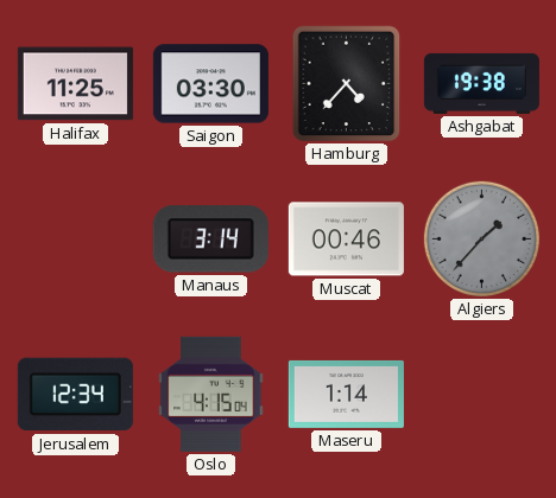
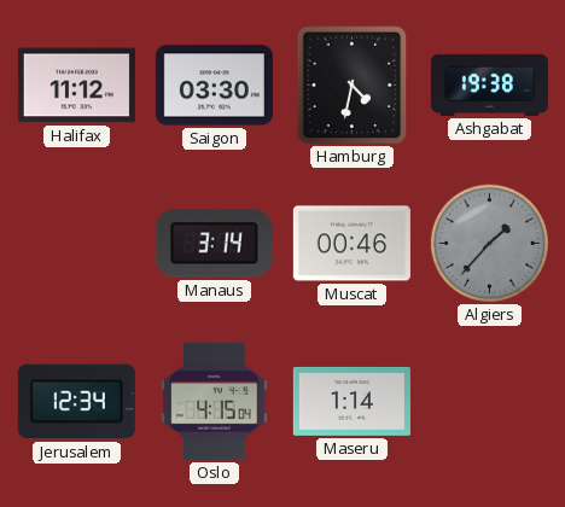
Halifax: 11:25 -> 11:12 (76, 86)
Hamburg: 4:37 -> 4:32 (353, 86)
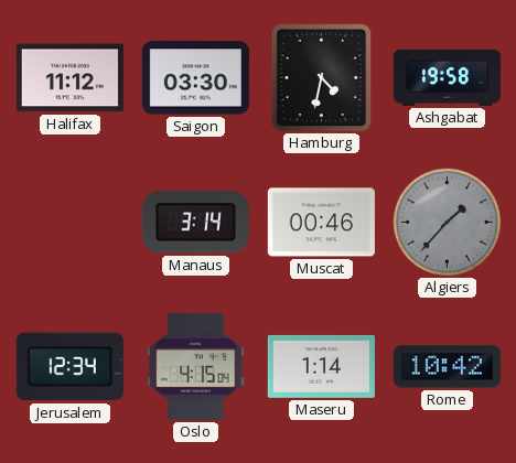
Ashgabat: 19:38 -> 19:58 (447, 77)
Rome: none -> 10:42 (447, 367)
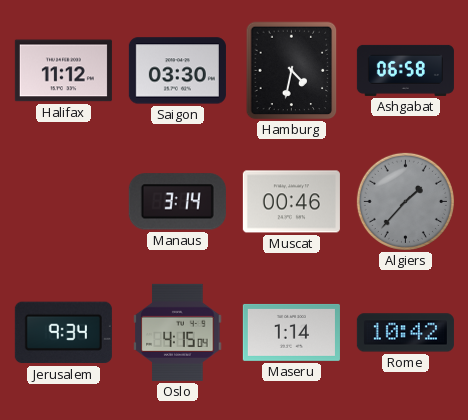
Ashgabat: 19:58 -> 06:58 (405, 70)
Jerusalem: 12:34 -> 9:34 (63, 333)
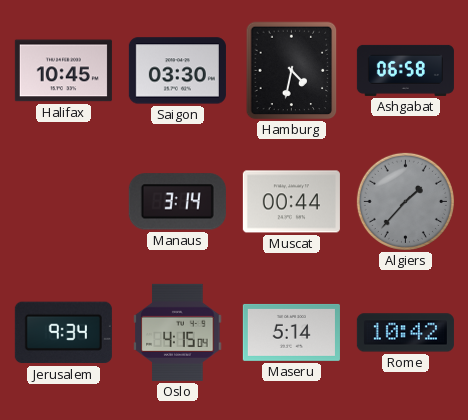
Halifax: 11:12 -> 10:45 (63, 71)
Muscat: 00:46 -> 00:44 (291, 202)
Maseru: 1:14 -> 5:14 (291, 332)
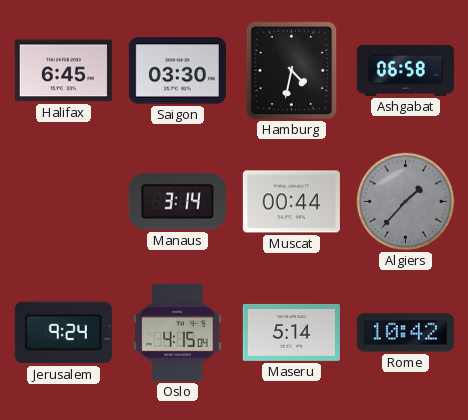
Halifax: 10:45 -> 6:45 (63, 71)
Jerusalem: 9:34 -> 9:24 (63, 333)
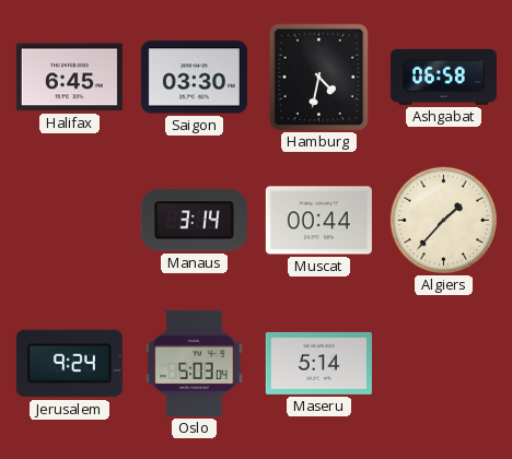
Algiers dial: grey -> cream (443, 220)
Oslo: 4:15 -> 5:03 (195, 363)
Rome: 10:42 -> none (405, 333)
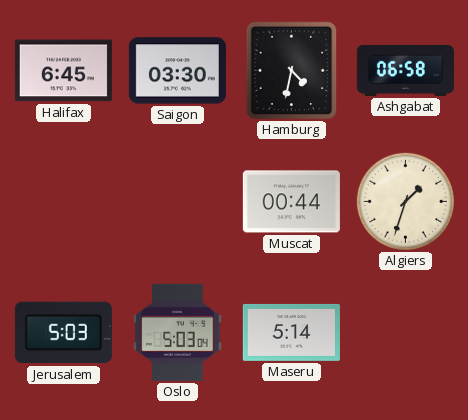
Manaus: 3:14 -> none (194, 221)
Algiers: 1:37 -> 1:33 (405, 201)
Jerusalem: 9:24 -> 5:03 (63, 333)
